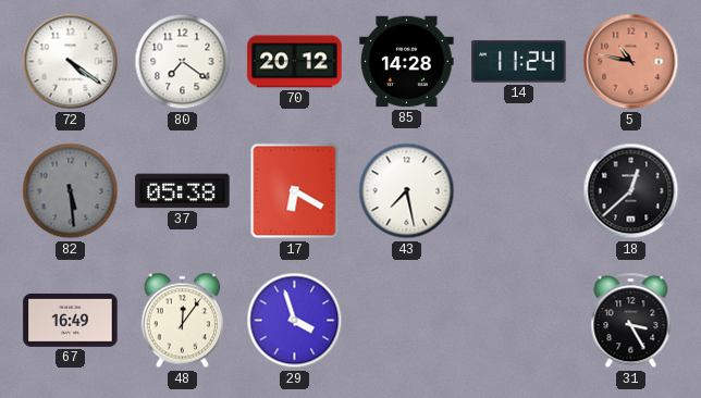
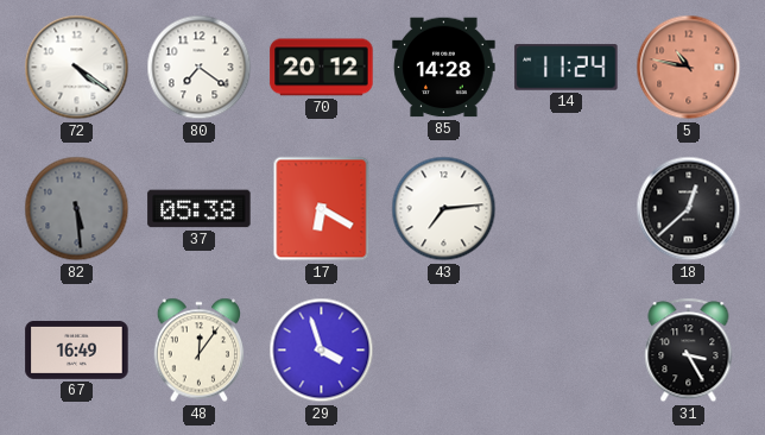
43: 7:28 -> 7:14 (444, 209)
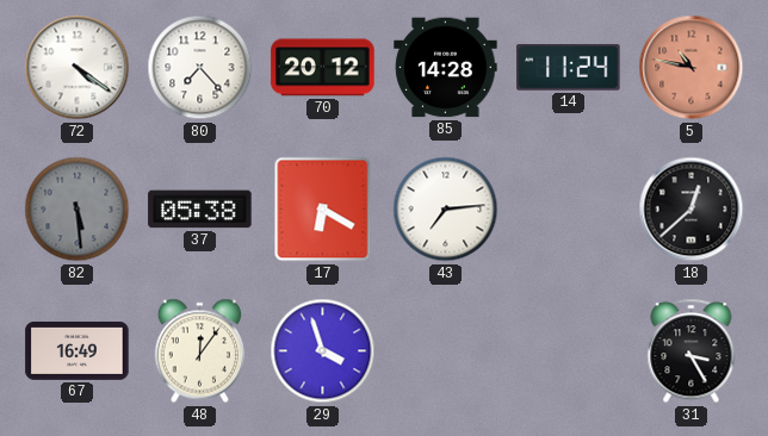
80: 7:21 -> 7:23 (200, 68)
